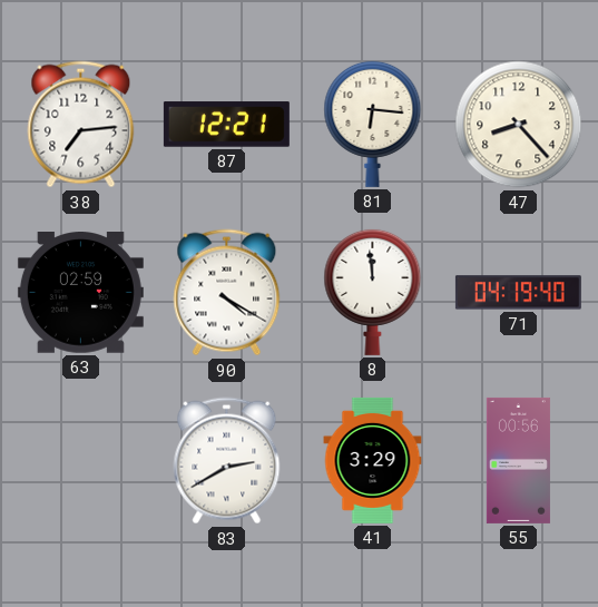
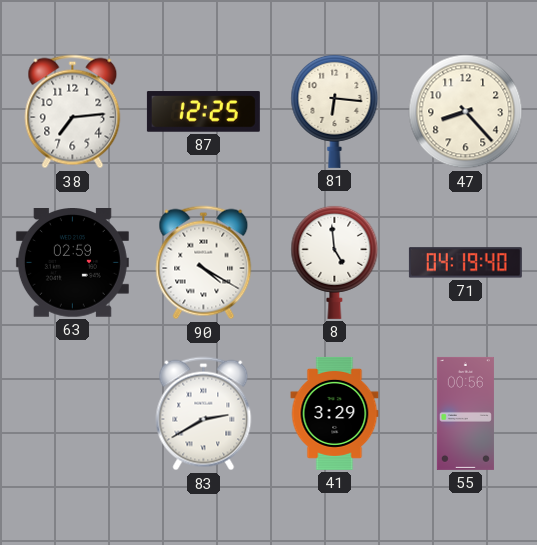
87: 12:21 -> 12:25 (203, 112)
8: 11:59 -> 4:59 (335, 262)
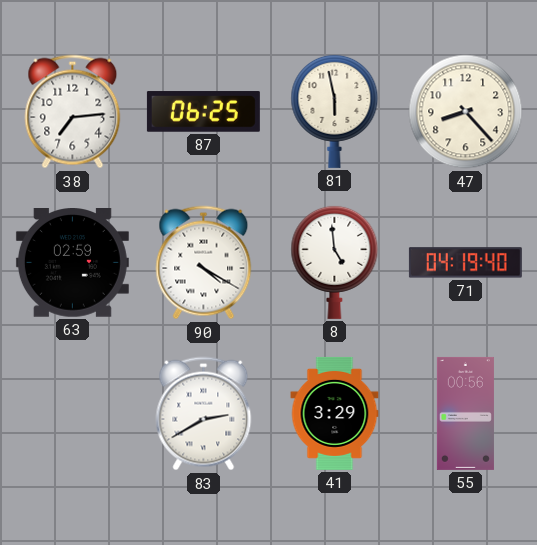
87: 12:25 -> 06:25 (203, 112)
81: 6:16 -> 5:58 (335, 111)
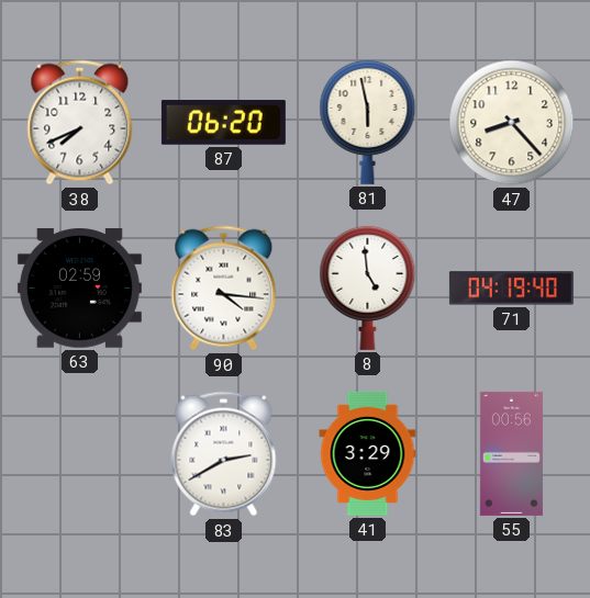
38: 7:14 -> 7:41 (80, 123)
87: 06:25 -> 06:20 (223, 123)
90: 4:20 -> 4:16 (224, 289)
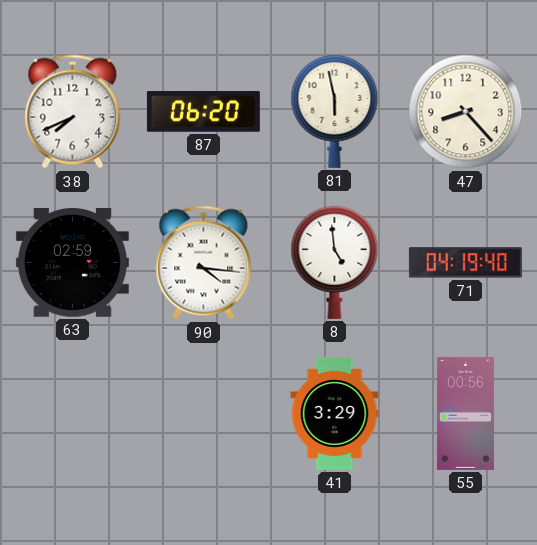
83: 2:40 -> none (224, 454)
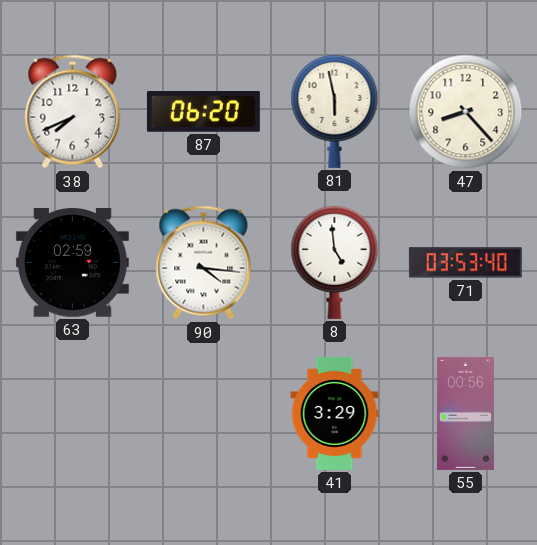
71: 04:19 -> 03:53 (465, 263)
